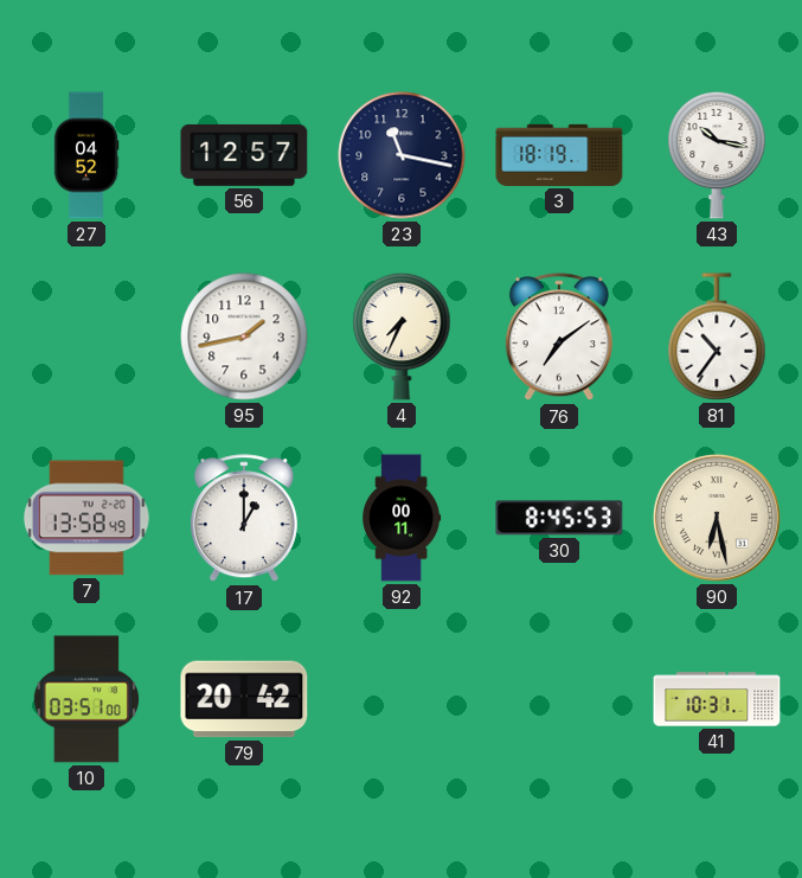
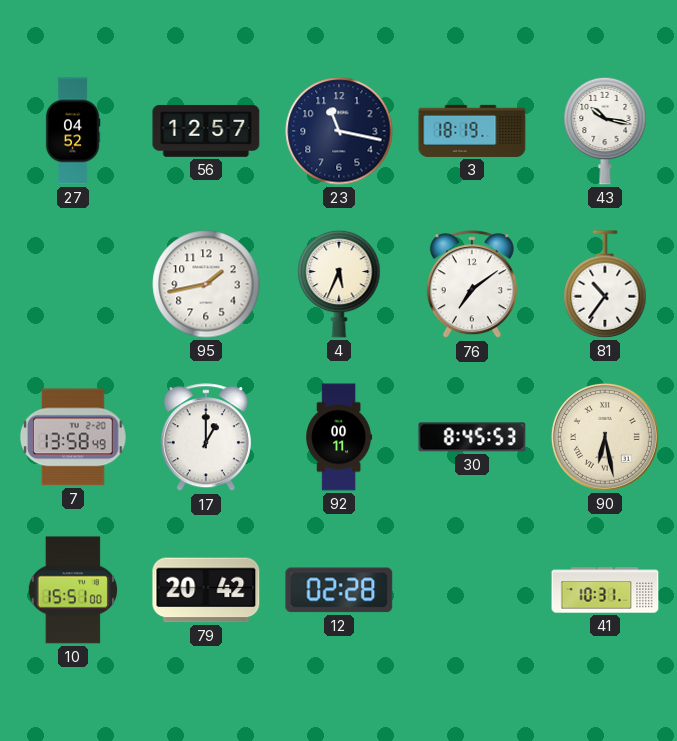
4: 7:34 -> 5:34 (339, 284)
10: 03:51 -> 15:51 (73, 590)
12: none -> 02:28 (339, 590)
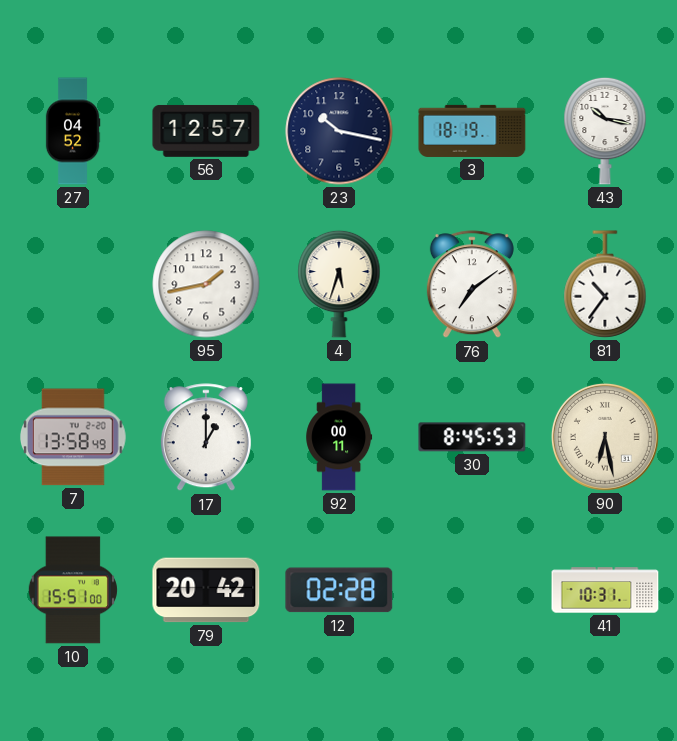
23: 11:17 -> 10:17 (339, 131)
4: 5:34 -> 5:33 (339, 284)
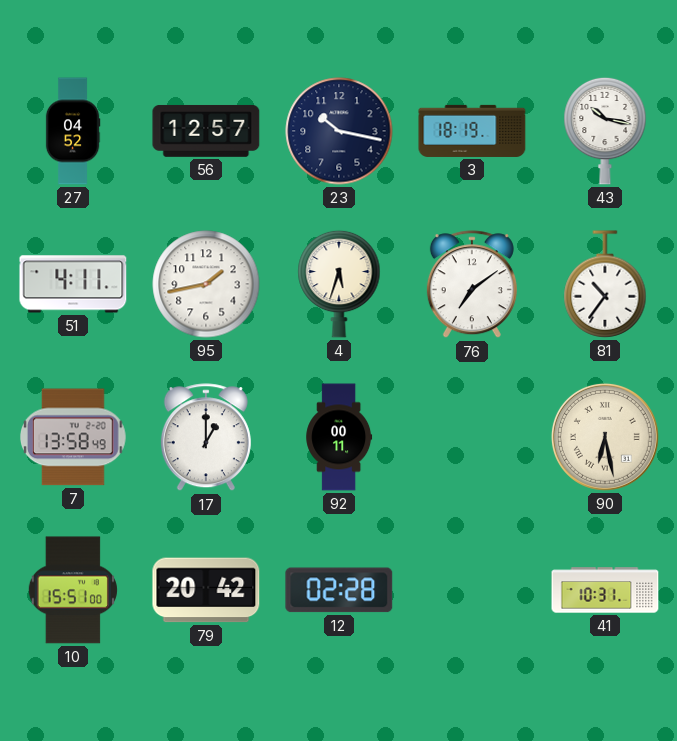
51: none -> 4:11 (73, 284)
30: 8:45 -> none (472, 437)
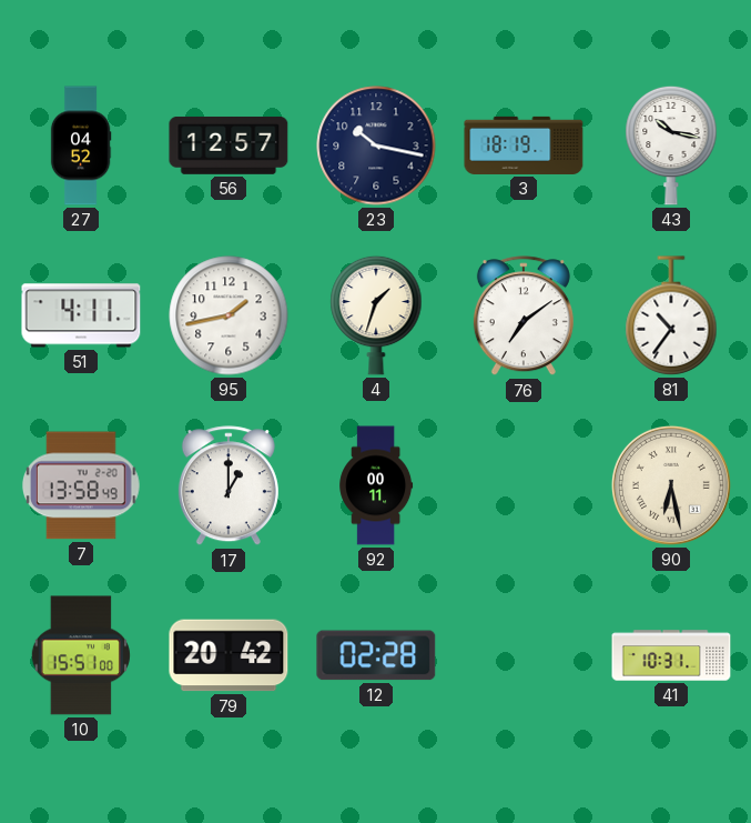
4: 5:33 -> 1:33 (376, 315)
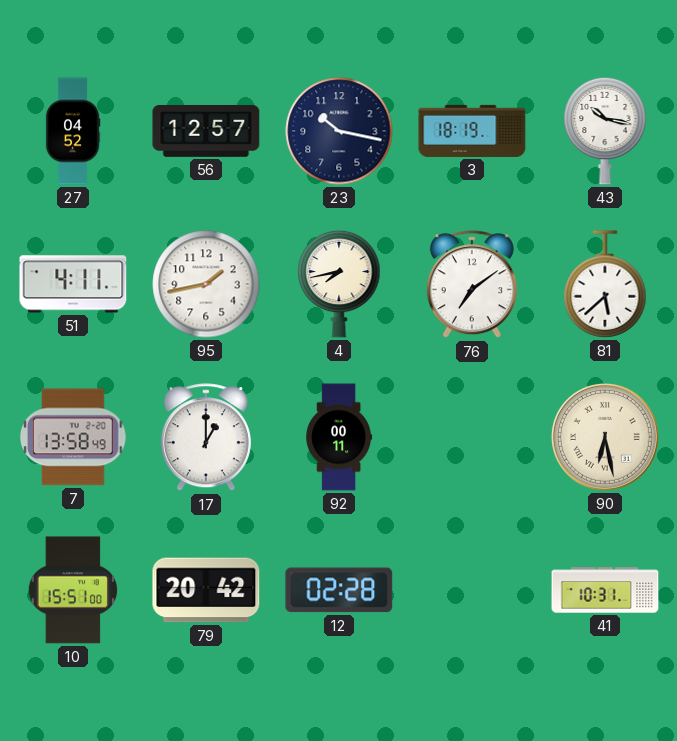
4: 1:33 -> 7:43 (339, 284)
81: 10:36 -> 5:38 (605, 284)
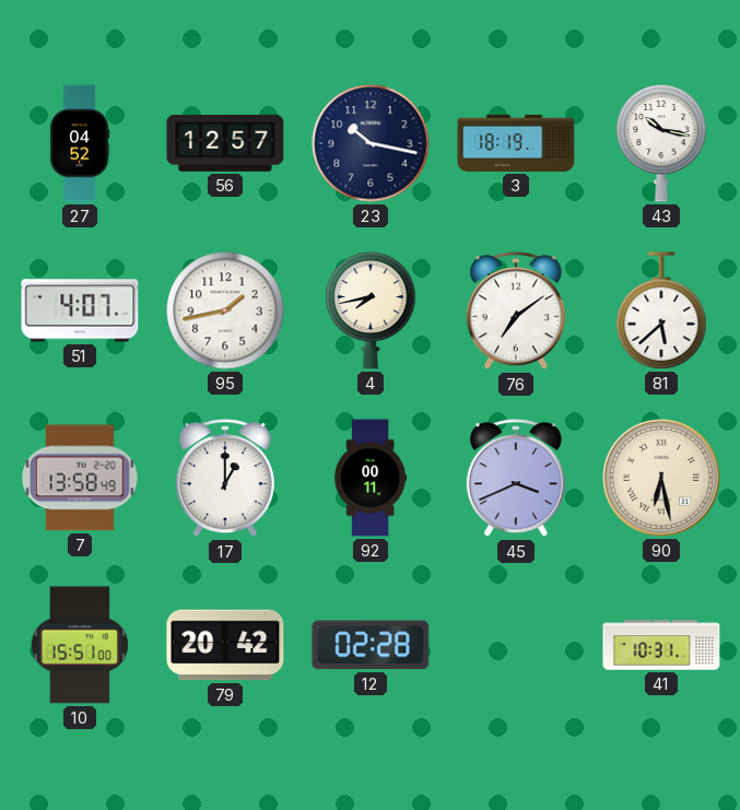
51: 4:11 -> 4:07 (80, 310)
45: none -> 3:41 (516, 479)
